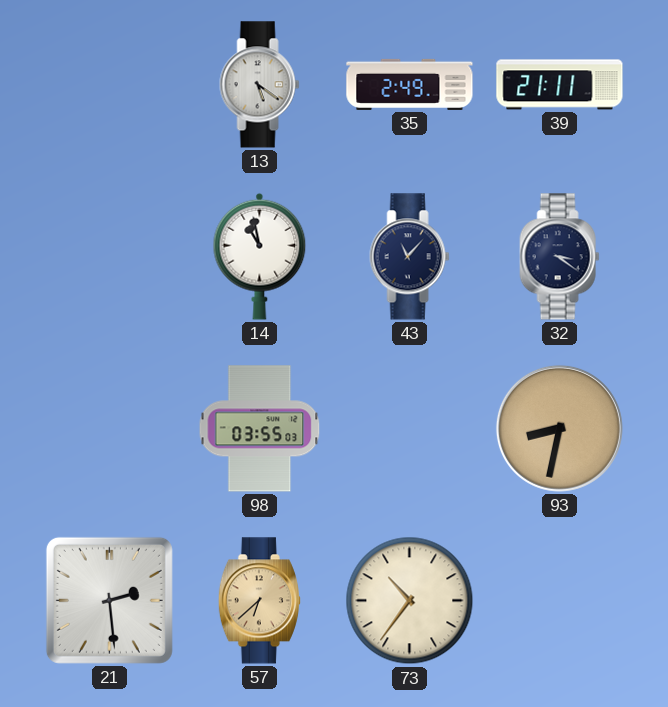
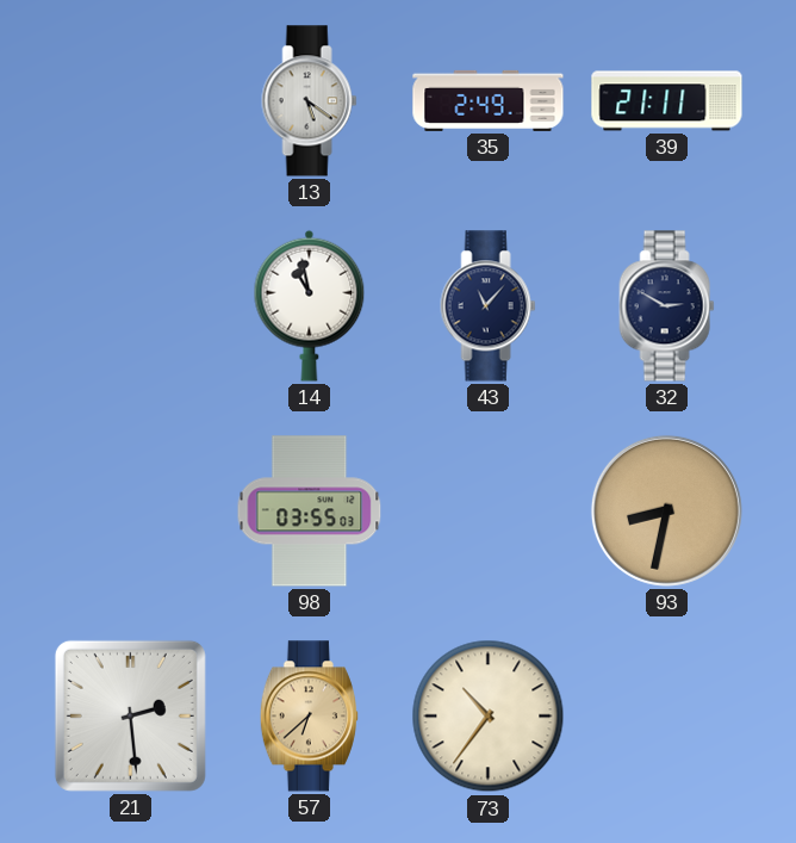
32: 3:21 -> 2:50 (667, 306)
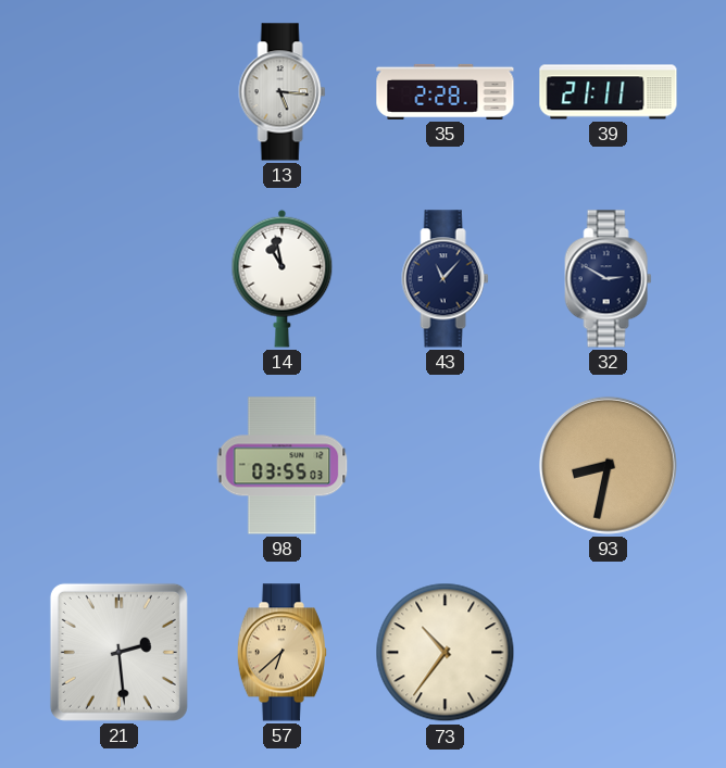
13: 5:21 -> 5:16 (283, 92)
35: 2:49 -> 2:28 (446, 91)
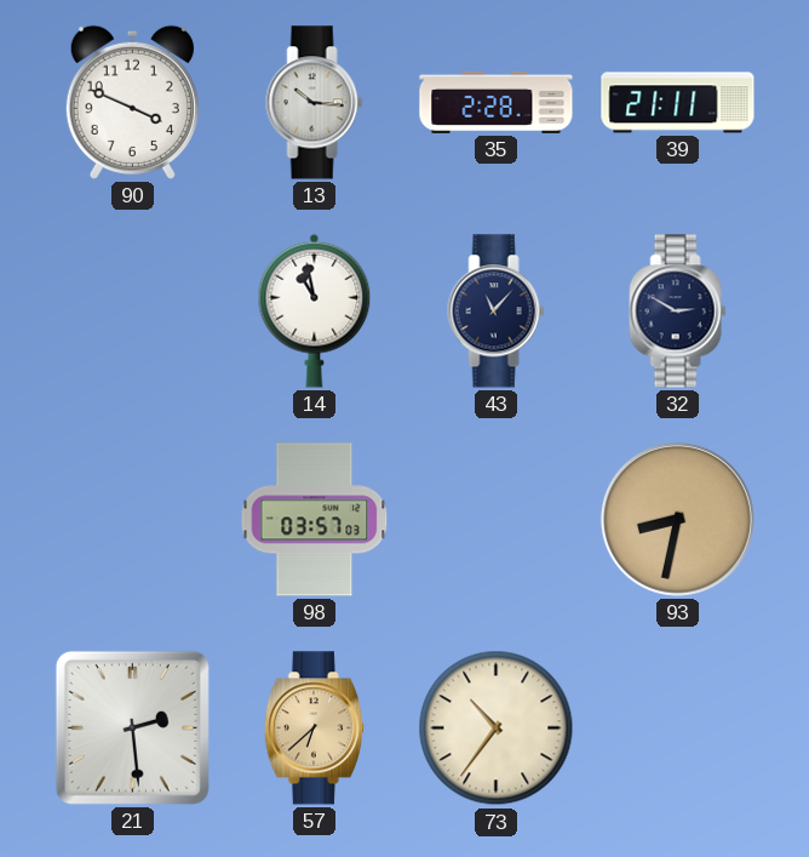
90: none -> 3:49 (132, 102)
13: 5:16 -> 10:16 (315, 103)
98: 03:55 -> 03:57 (315, 520)
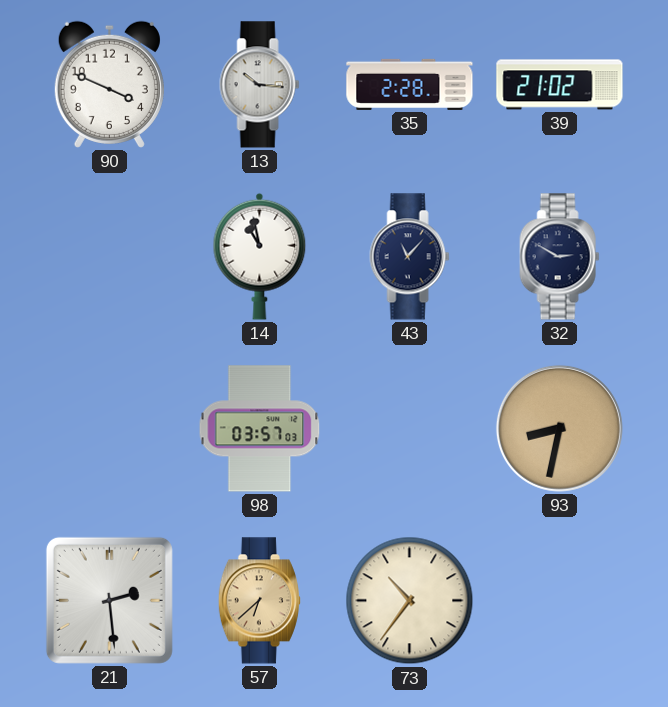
39: 21:11 -> 21:02 (560, 85)
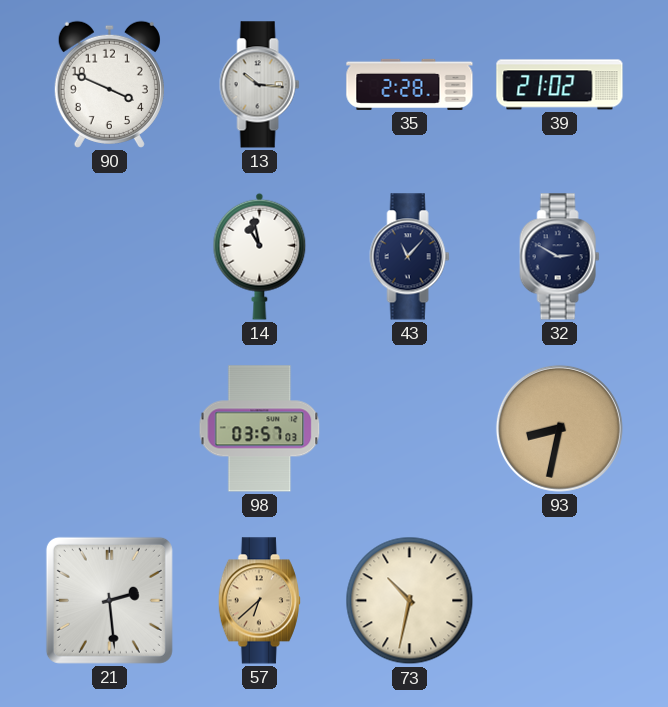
73: 10:36 -> 10:32 (410, 601)
